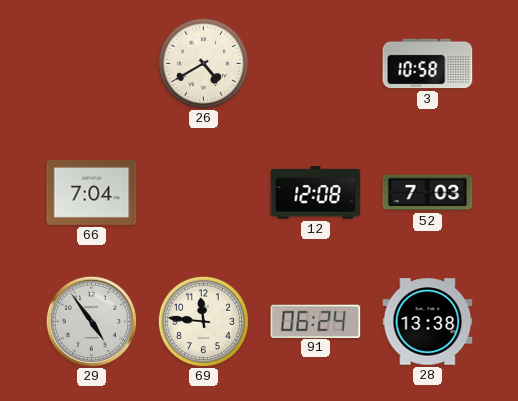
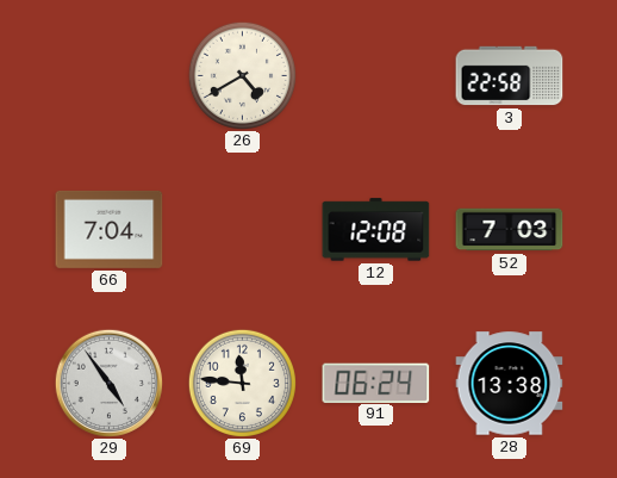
3: 10:58 -> 22:58 (510, 76)
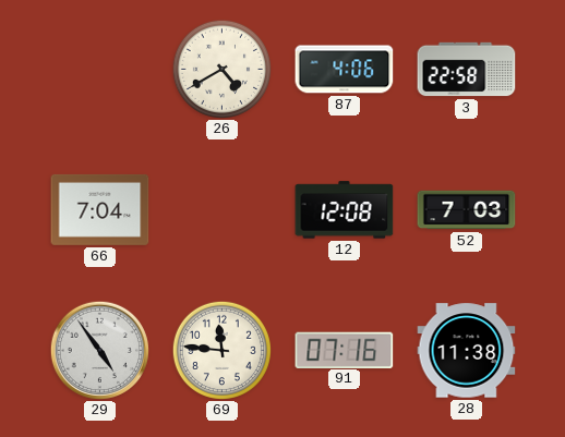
87: none -> 4:06 (345, 70)
91: 06:24 -> 07:16 (345, 350)
28: 13:38 -> 11:38 (467, 351)
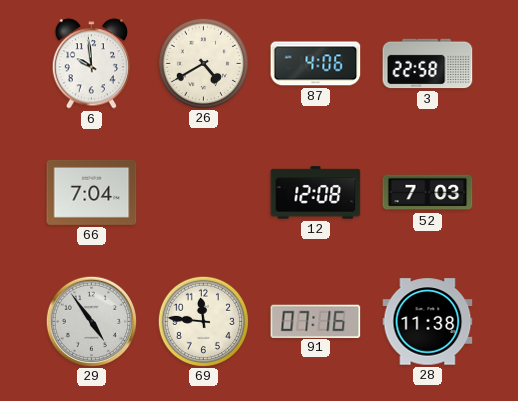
6: none -> 9:59 (91, 64)
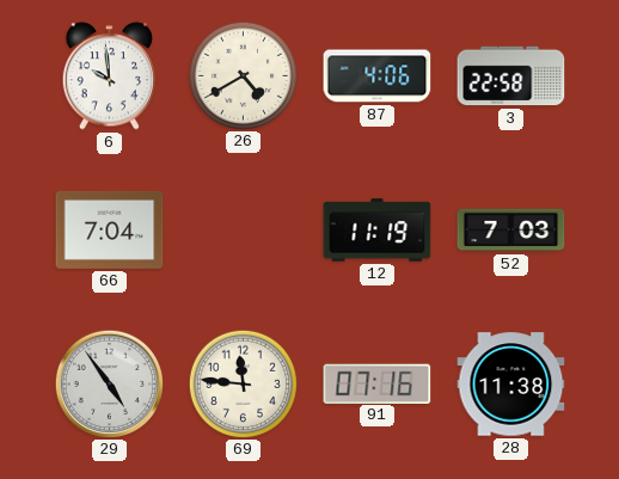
12: 12:08 -> 11:19 (378, 231)
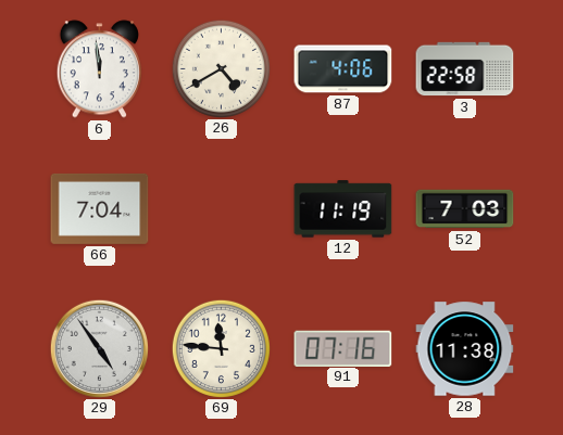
6: 9:59 -> 11:59 (99, 69)
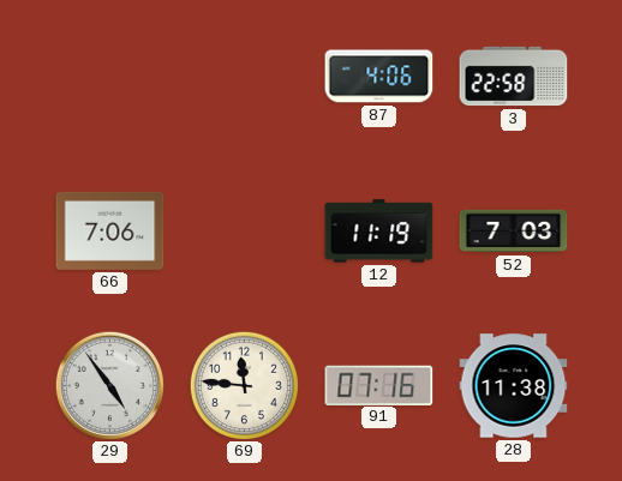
6: 11:59 -> none (99, 69)
26: 4:40 -> none (221, 68)
66: 7:04 -> 7:06 (110, 230)
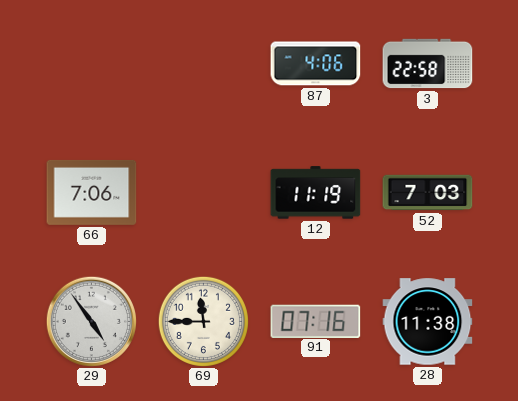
69: 11:46 -> 11:45 (203, 321)
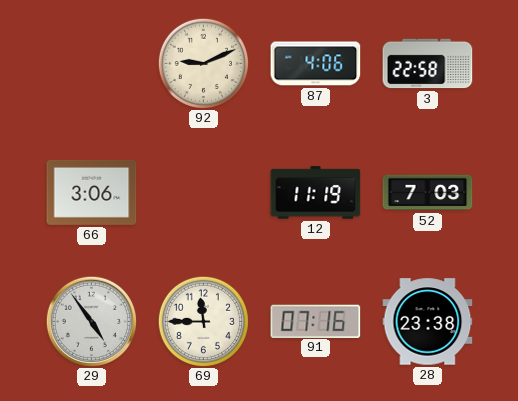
92: none -> 9:11 (203, 63)
66: 7:06 -> 3:06 (92, 192)
28: 11:38 -> 23:38 (428, 322)
